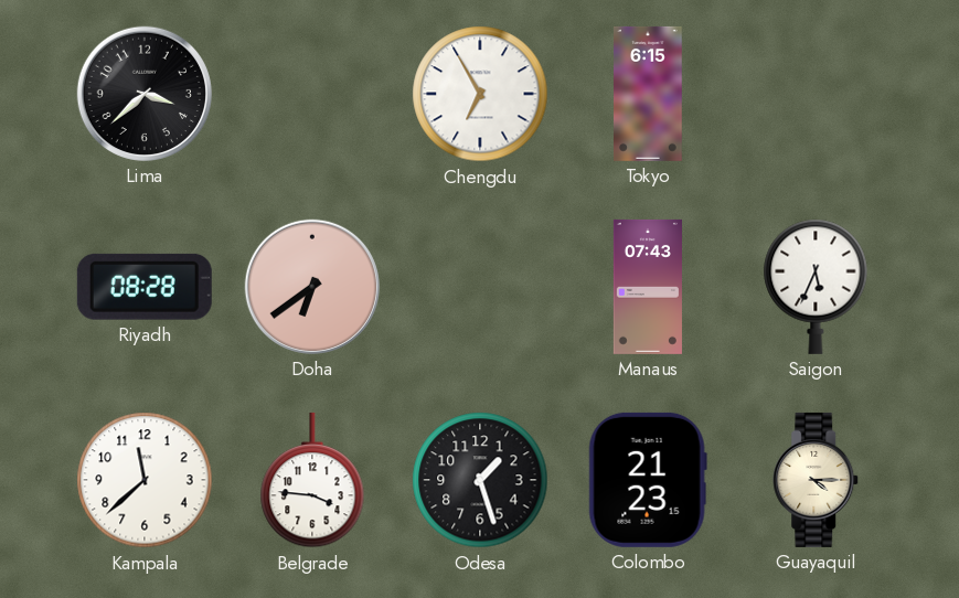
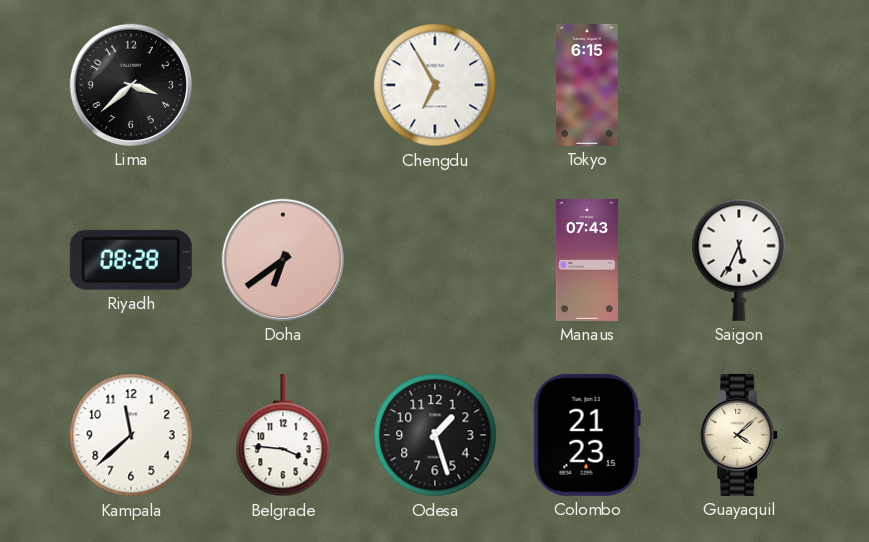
Guayaquil: 4:15 -> 4:08 (740, 435)
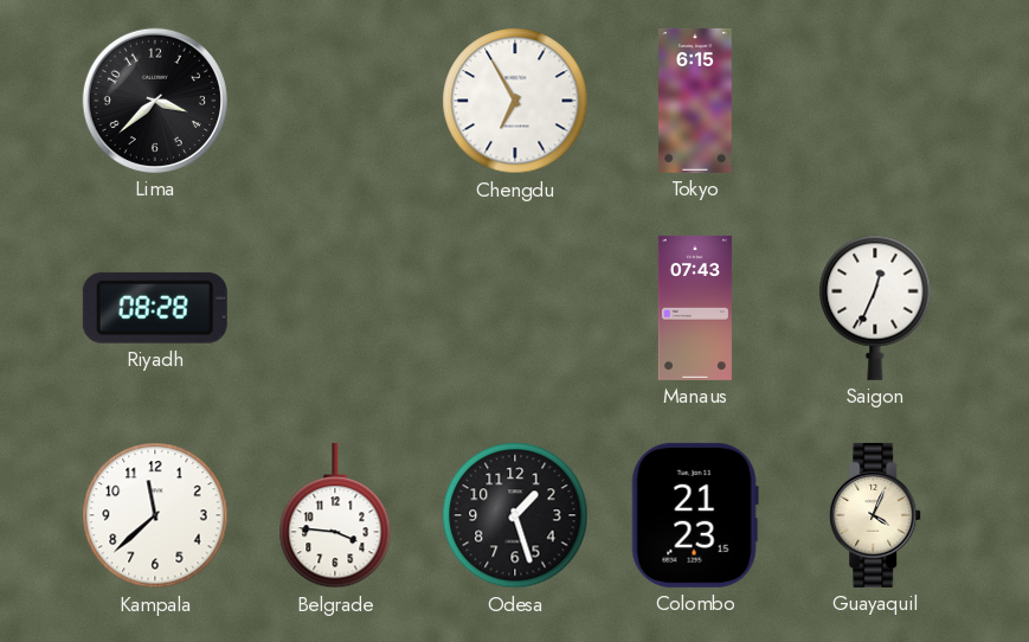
Doha: 6:39 -> none (283, 260)
Saigon: 5:34 -> 12:34 (875, 308)
Guayaquil: 4:08 -> 4:04 (876, 515)
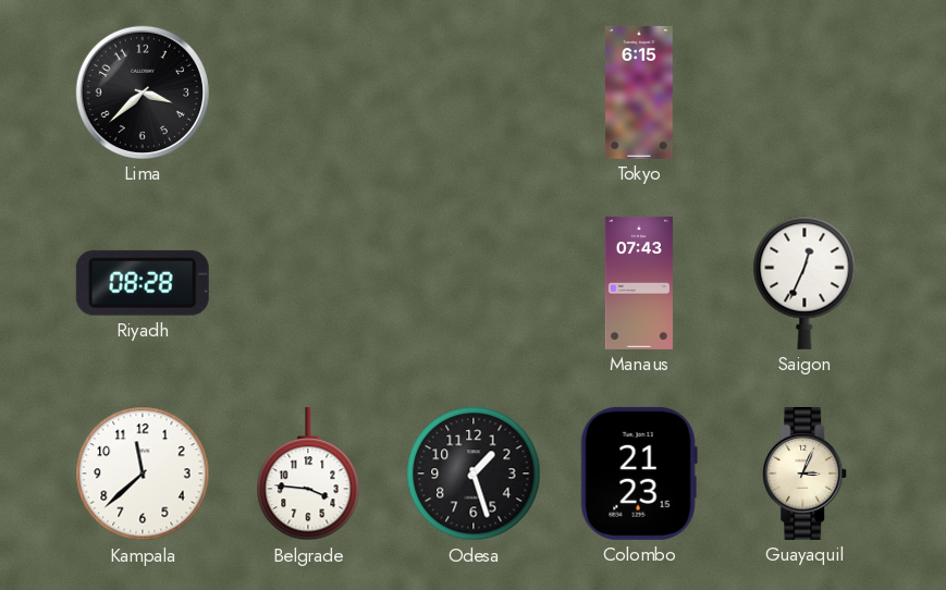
Chengdu: 6:55 -> none (515, 101)
Guayaquil: 4:04 -> 3:04 (806, 474)
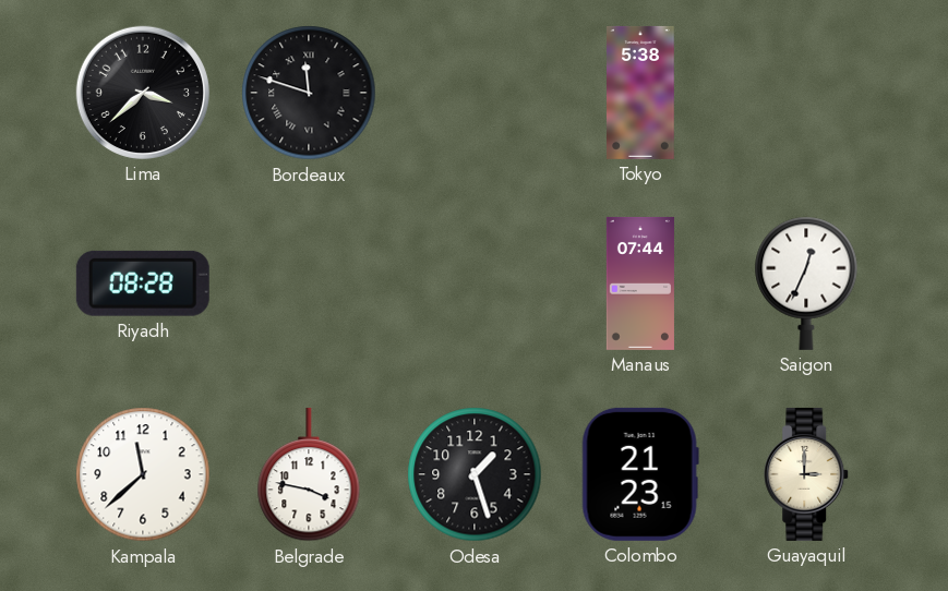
Bordeaux: none -> 11:48 (309, 93)
Tokyo: 6:15 -> 5:38 (641, 93)
Manaus: 07:43 -> 07:44 (640, 284)
Belgrade: 3:46 -> 3:47 (309, 474)
Guayaquil: 3:04 -> 3:00 (807, 474)
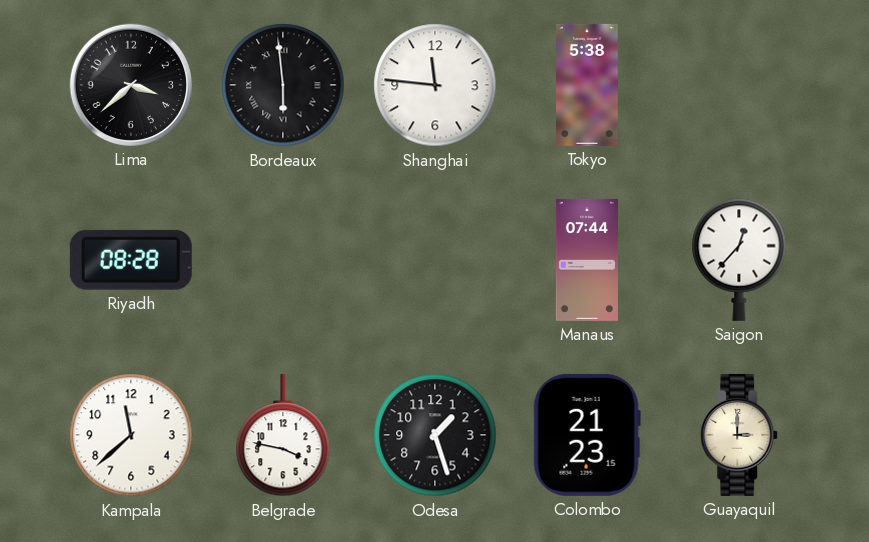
Bordeaux: 11:48 -> 5:59 (283, 85)
Shanghai: none -> 11:46 (435, 85)
Saigon: 12:34 -> 12:37 (739, 260)
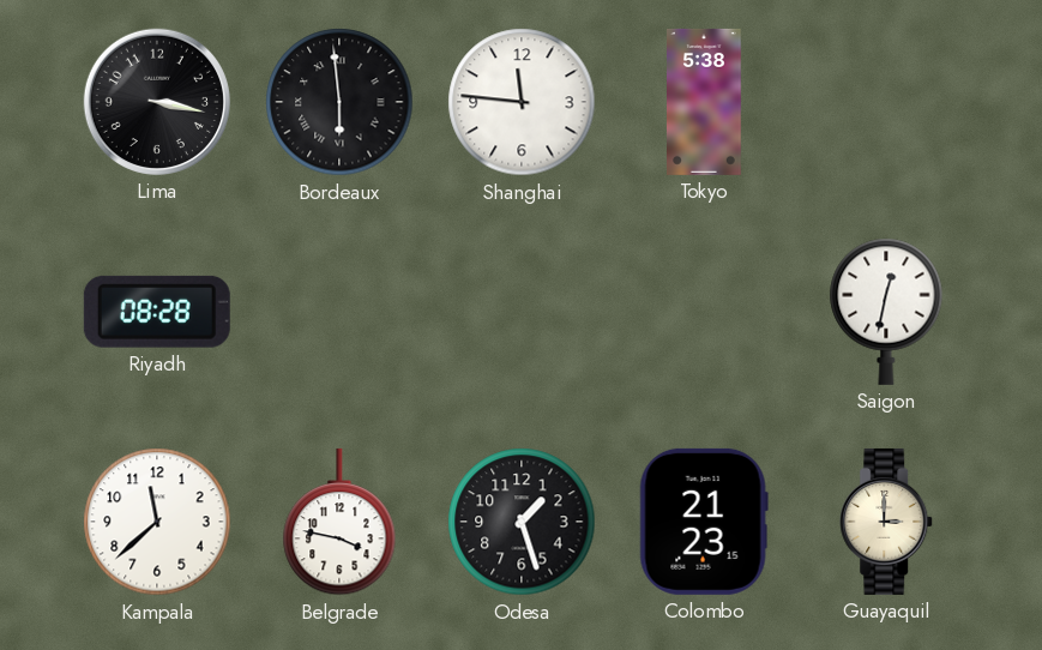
Lima: 3:38 -> 3:17 (157, 102)
Manaus: 07:44 -> none (587, 260)
Saigon: 12:37 -> 12:32 (886, 312)
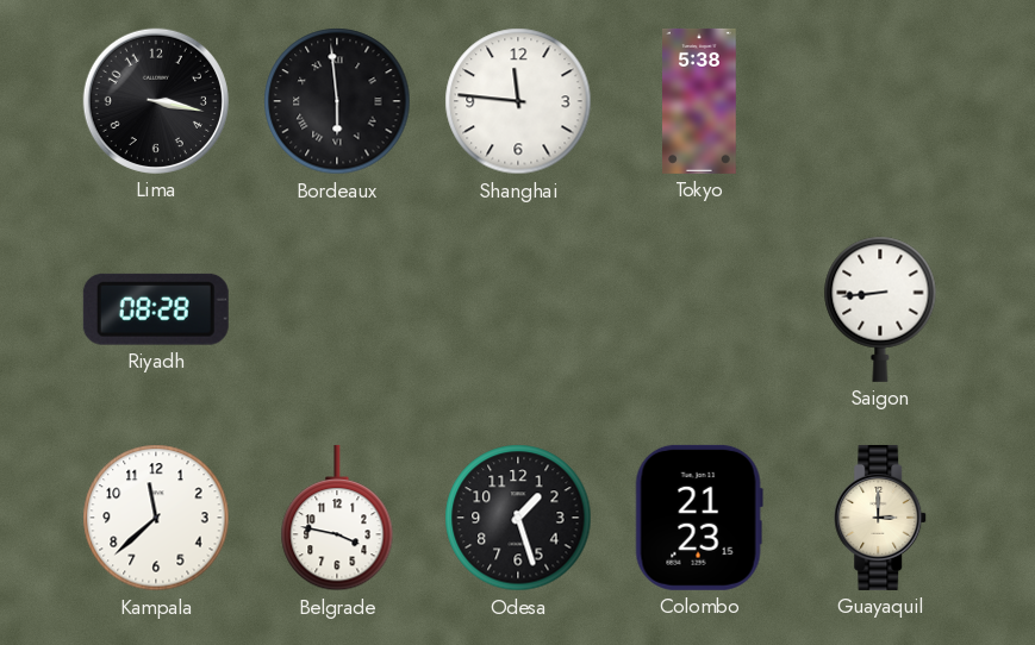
Saigon: 12:32 -> 8:44 (880, 309)
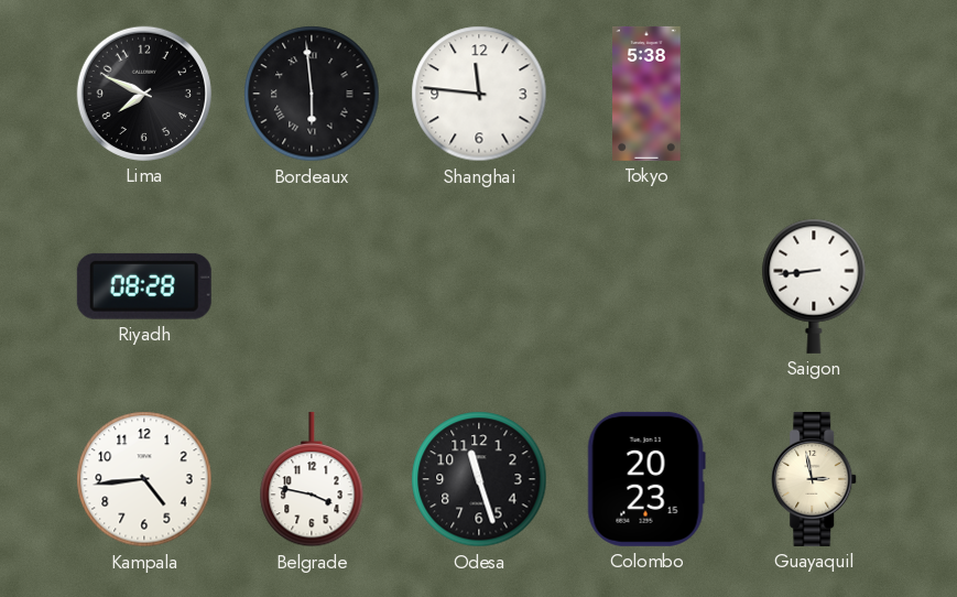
Lima: 3:17 -> 7:49 (144, 94)
Kampala: 11:38 -> 4:44 (144, 479)
Odesa: 1:27 -> 11:27 (479, 479)
Colombo: 21:23 -> 20:23 (646, 479)
Guayaquil: 3:00 -> 2:58 (815, 479)
